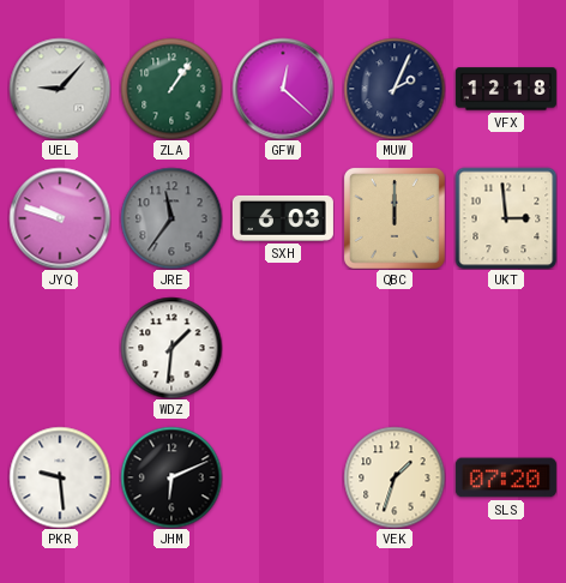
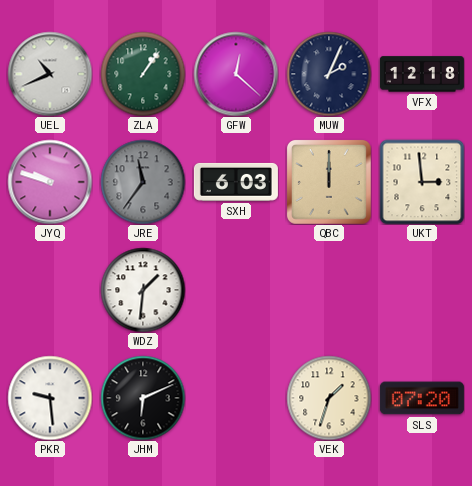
UEL: 9:07 -> 10:41 (50, 74)
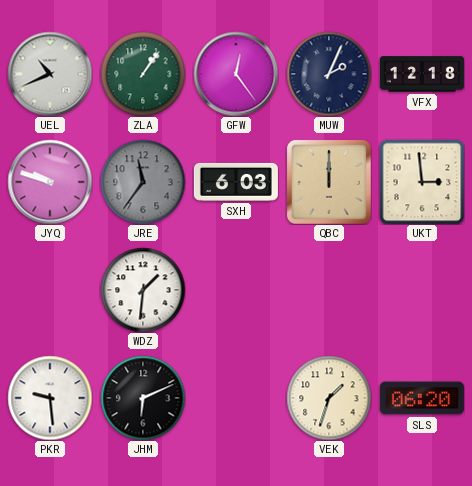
GFW: 12:22 -> 12:24 (236, 74)
SLS: 07:20 -> 06:20 (422, 398)
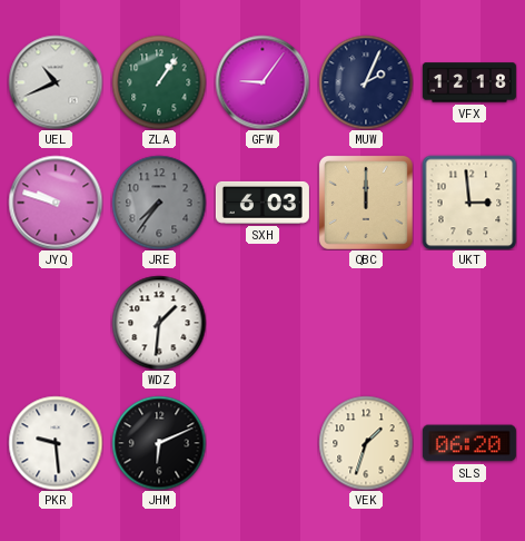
GFW: 12:24 -> 9:06 (262, 82)
JRE: 11:36 -> 7:36 (159, 203)
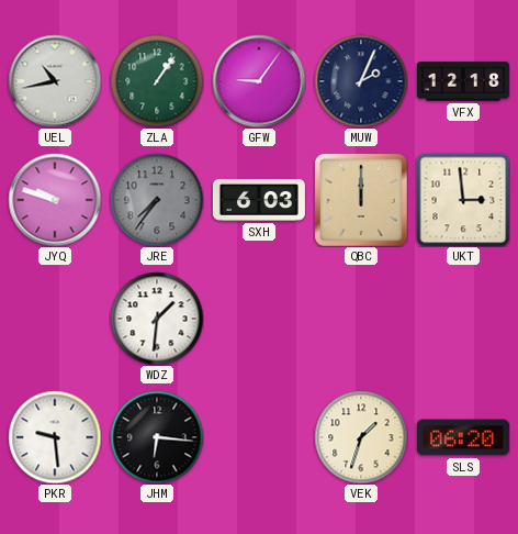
UEL: 10:41 -> 10:43 (55, 81)
JHM: 6:11 -> 6:16 (157, 437)
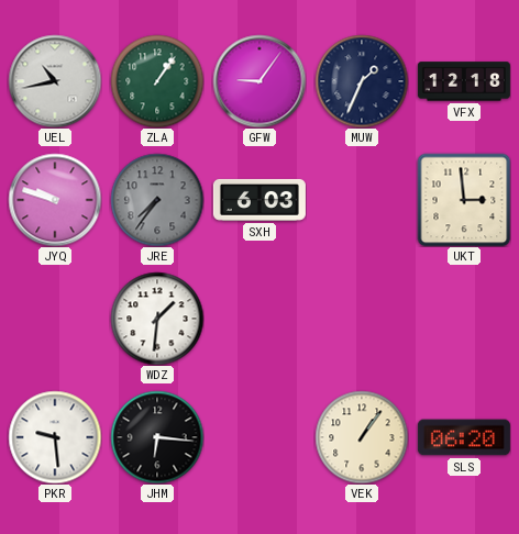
MUW: 2:04 -> 1:34 (362, 81)
QBC: 12:00 -> none (361, 200)
VEK: 1:33 -> 1:06 (362, 437)
